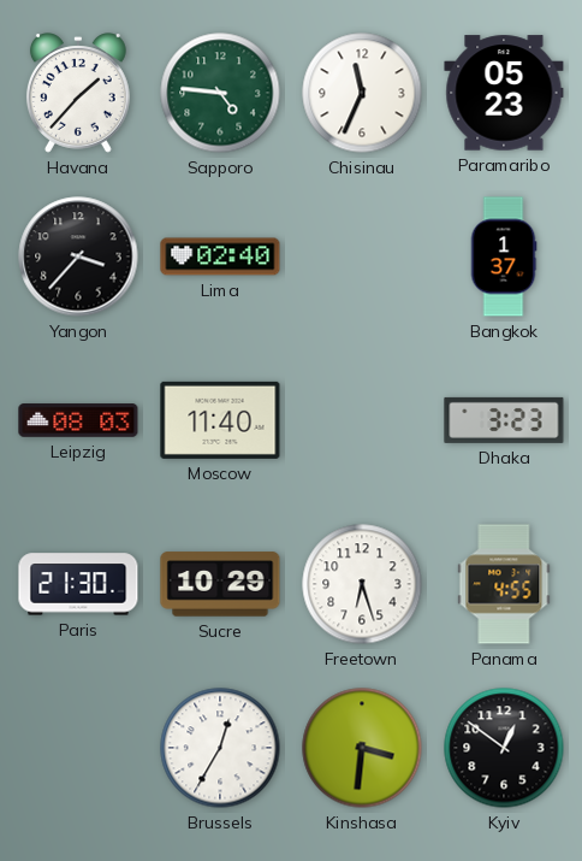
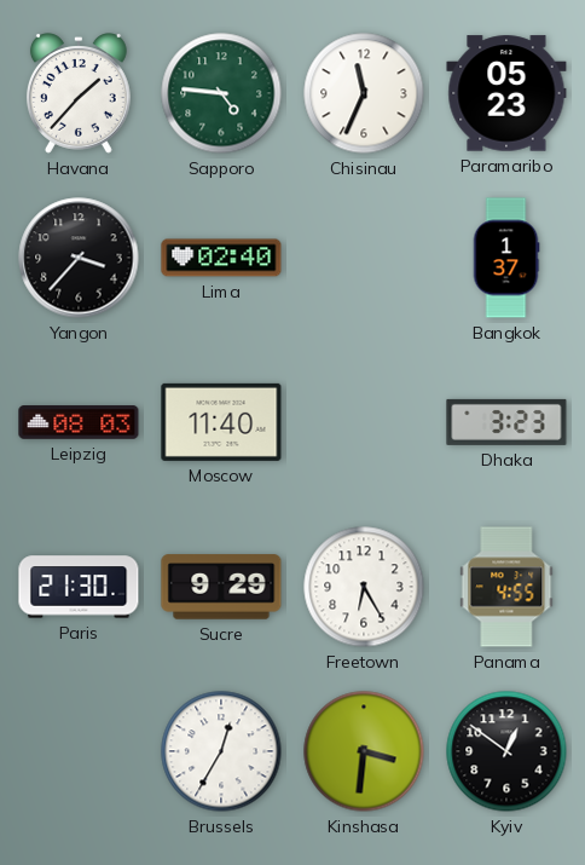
Sucre: 10:29 -> 9:29 (221, 587)
Freetown: 6:27 -> 6:25 (364, 587)
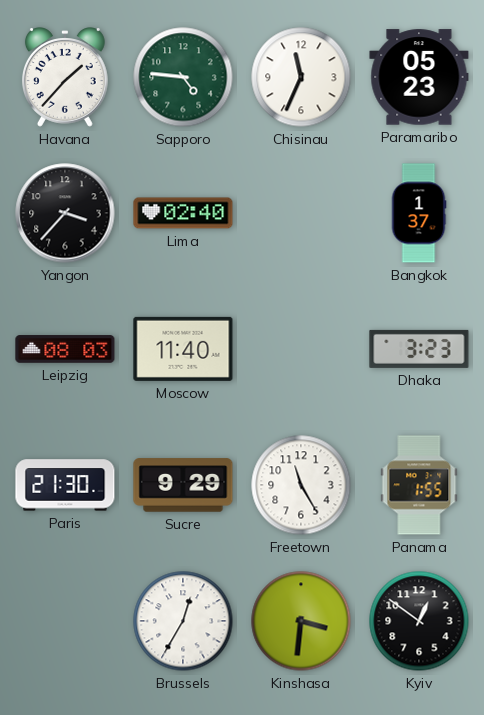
Freetown: 6:25 -> 11:25 (301, 485)
Panama: 4:55 -> 1:55 (419, 485)
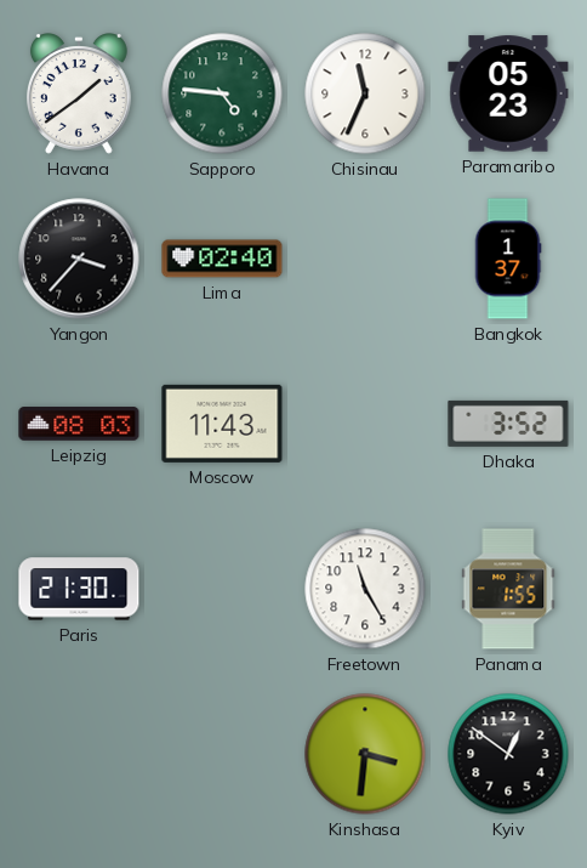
Havana: 1:37 -> 1:39 (79, 93)
Moscow: 11:40 -> 11:43 (222, 424)
Dhaka: 3:23 -> 3:52 (508, 424)
Sucre: 9:29 -> none (183, 485)
Brussels: 12:35 -> none (183, 621)
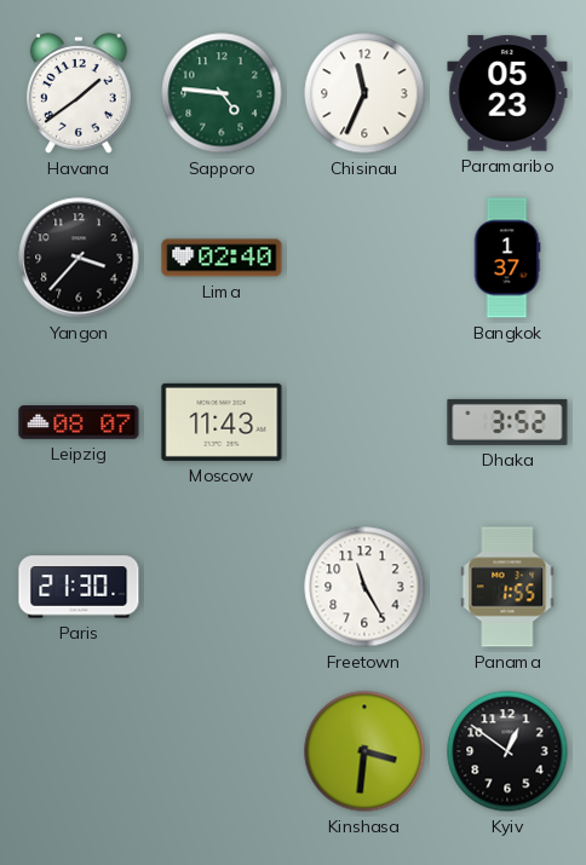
Leipzig: 08:03 -> 08:07 (79, 422)
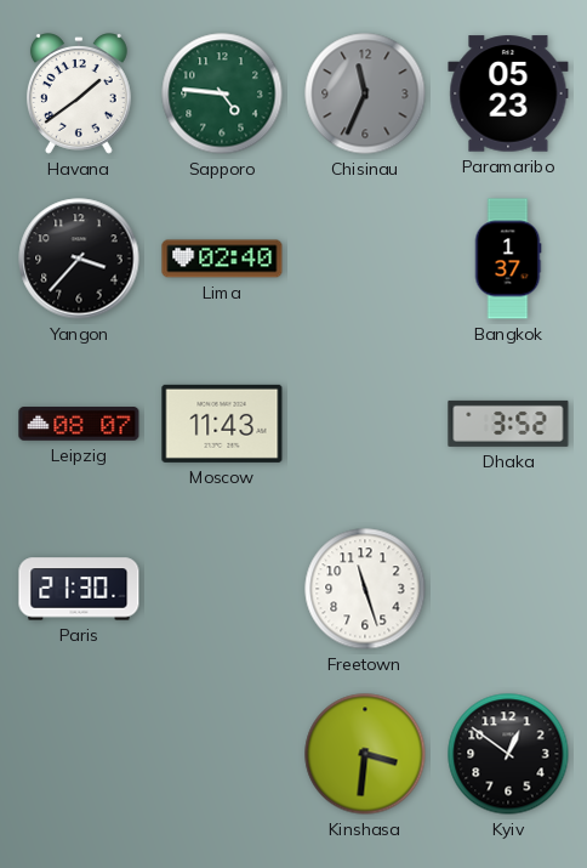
Chisinau dial: white -> grey (365, 93)
Freetown: 11:25 -> 11:27 (365, 589)
Panama: 1:55 -> none (507, 587)
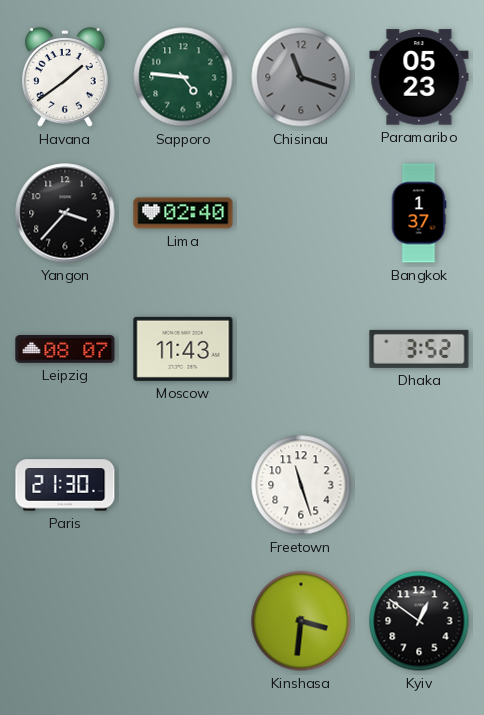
Chisinau: 11:34 -> 11:18 (301, 77)
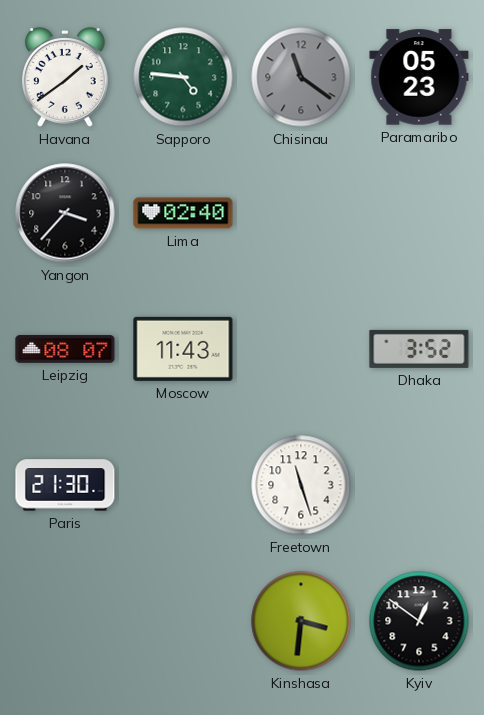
Chisinau: 11:18 -> 11:21 (301, 77)
Bangkok: 1:37 -> none (419, 213)
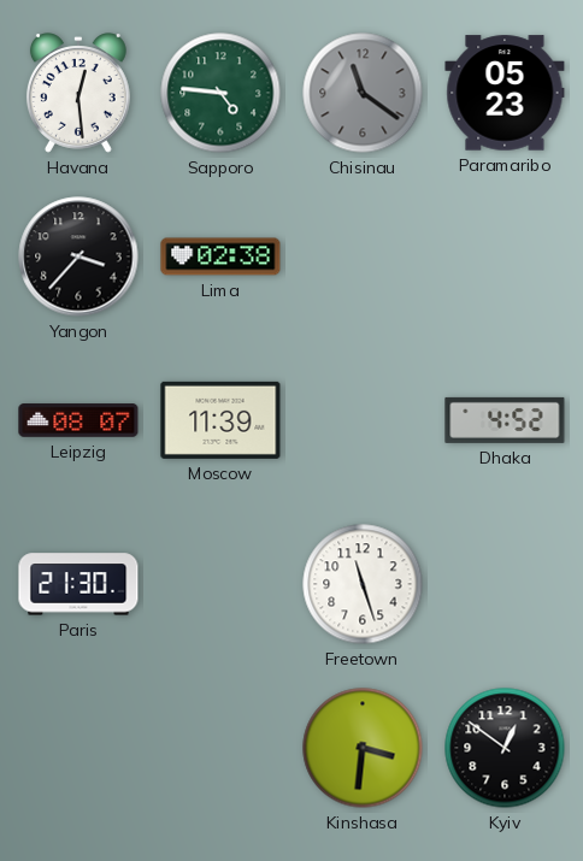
Havana: 1:39 -> 12:29 (78, 93)
Lima: 02:40 -> 02:38 (220, 256)
Moscow: 11:43 -> 11:39 (220, 420)
Dhaka: 3:52 -> 4:52 (505, 420)
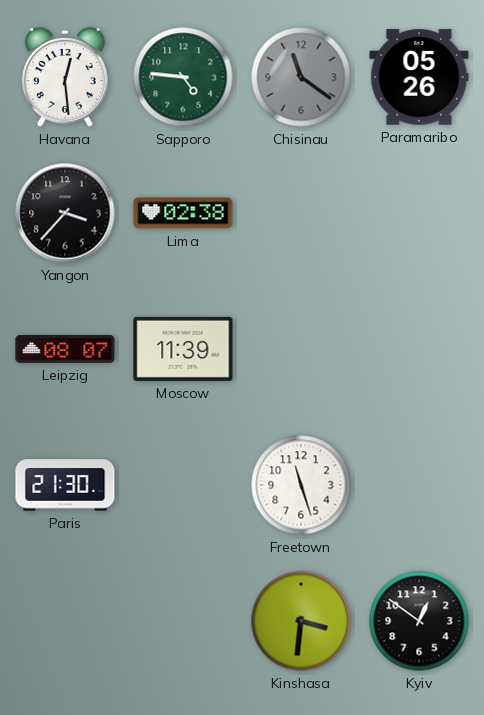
Paramaribo: 05:23 -> 05:26 (419, 77)
Dhaka: 4:52 -> none (505, 420)
